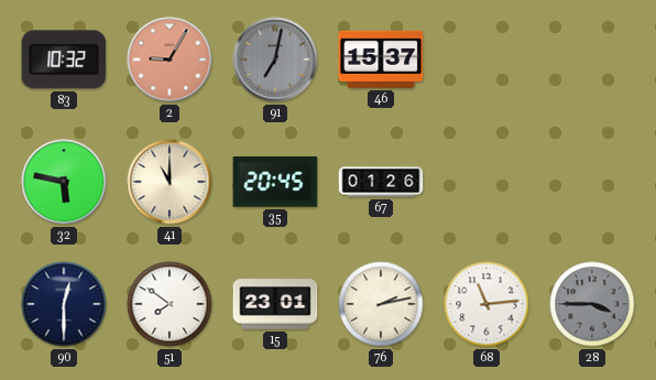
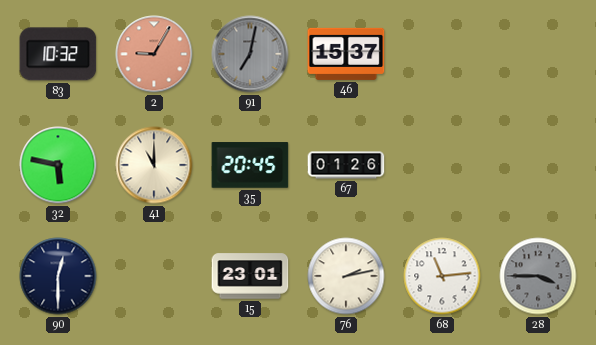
51: 7:51 -> none (170, 304)
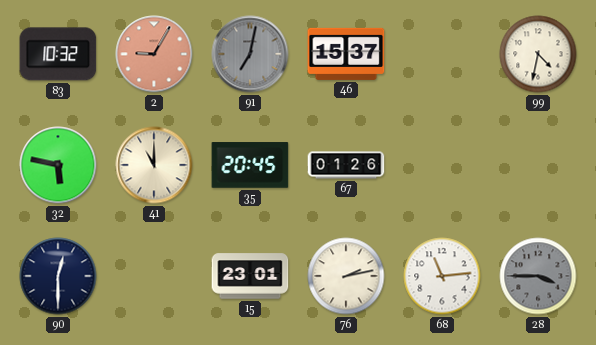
99: none -> 4:32 (538, 54)
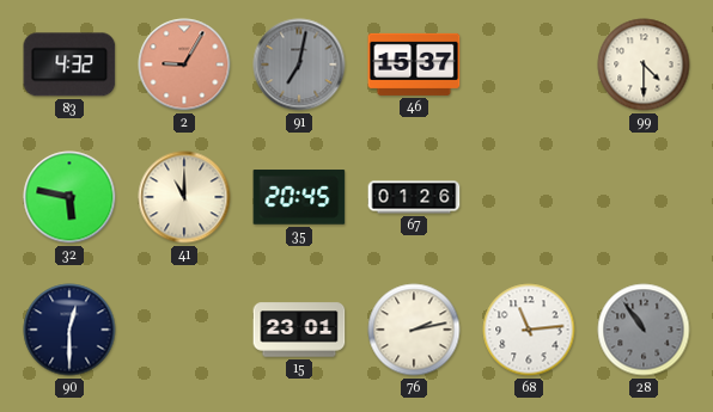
83: 10:32 -> 4:32 (69, 64)
99: 4:32 -> 4:30 (644, 64)
28: 3:45 -> 10:54 (644, 330)
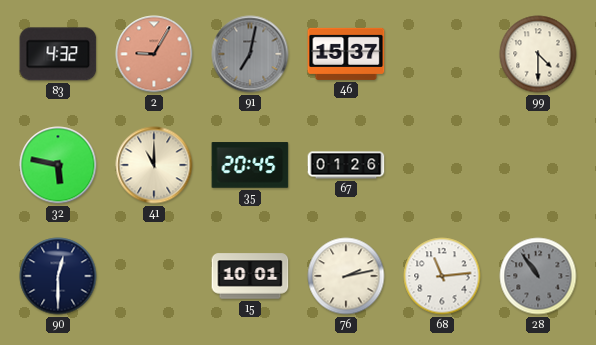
15: 23:01 -> 10:01 (250, 276)
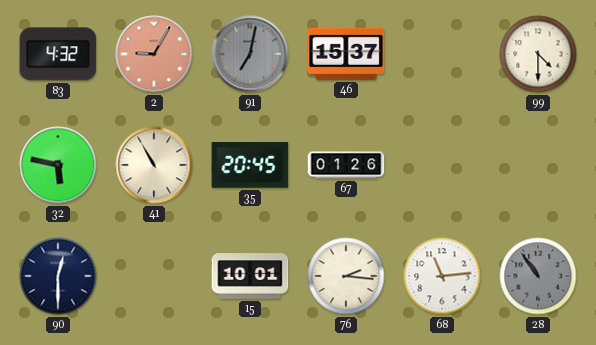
41: 11:00 -> 10:55 (154, 165)
76: 2:13 -> 2:16 (346, 276)
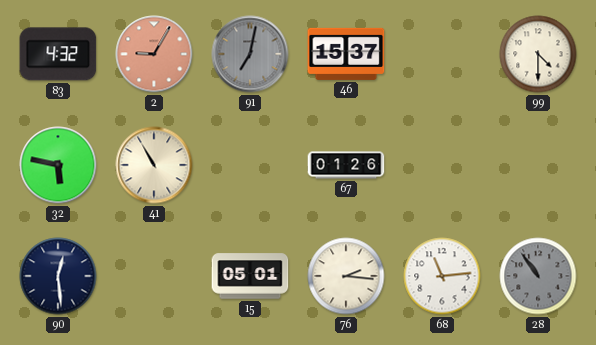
35: 20:45 -> none (250, 165)
90: 12:30 -> 12:29 (58, 276)
15: 10:01 -> 05:01 (250, 276)
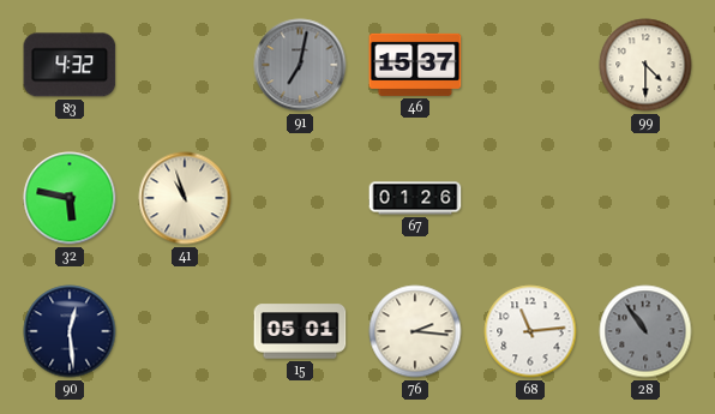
2: 9:05 -> none (154, 54)
41: 10:55 -> 10:57 (185, 198)
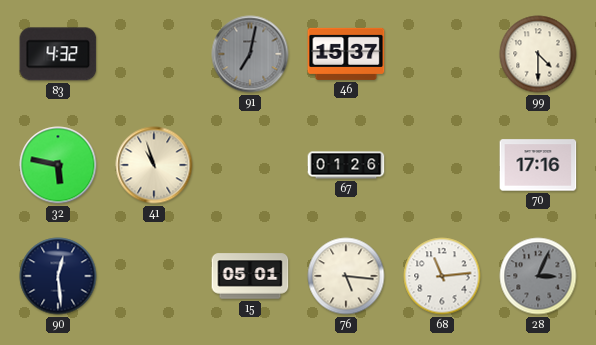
70: none -> 17:16 (538, 165)
76: 2:16 -> 5:16 (346, 276)
28: 10:54 -> 3:04 (538, 276)
